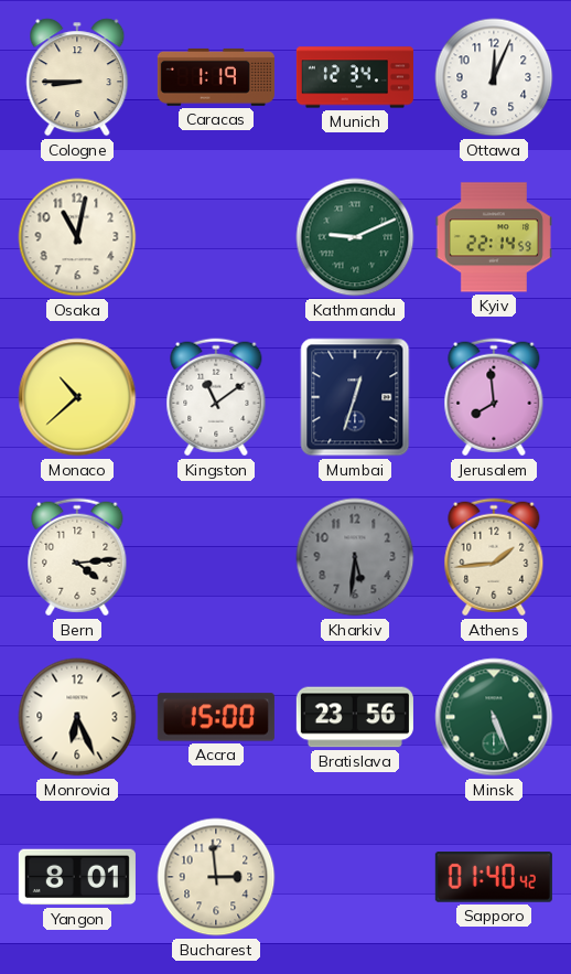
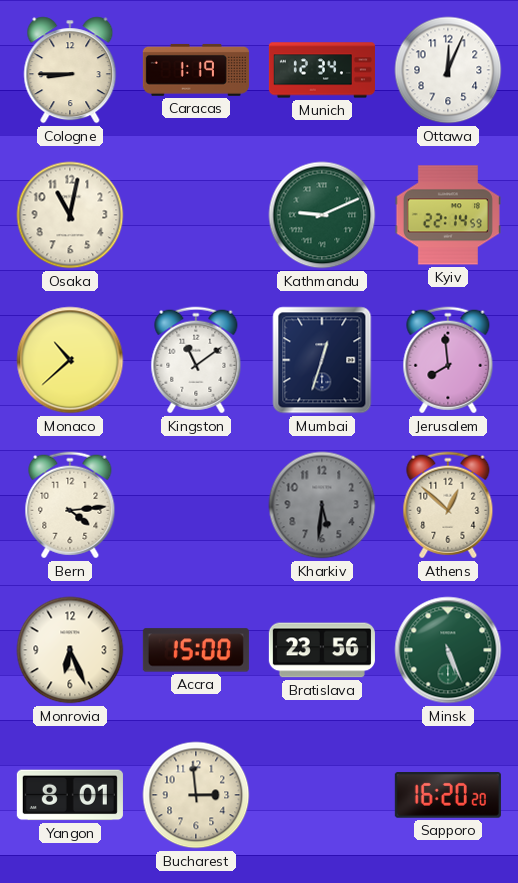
Athens: 1:44 -> 12:52 (448, 505)
Sapporo: 01:40 -> 16:20 (448, 795)
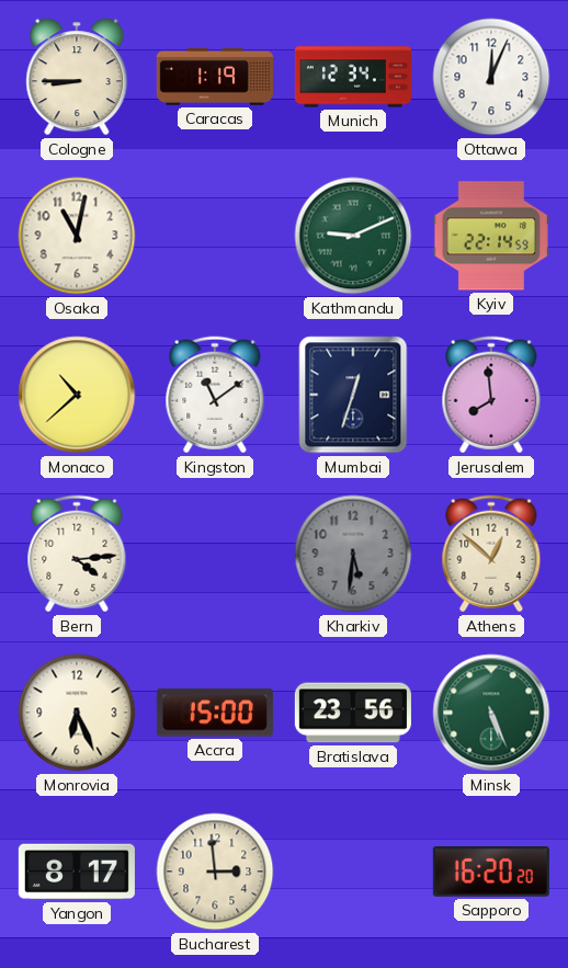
Yangon: 8:01 -> 8:17 (77, 872)
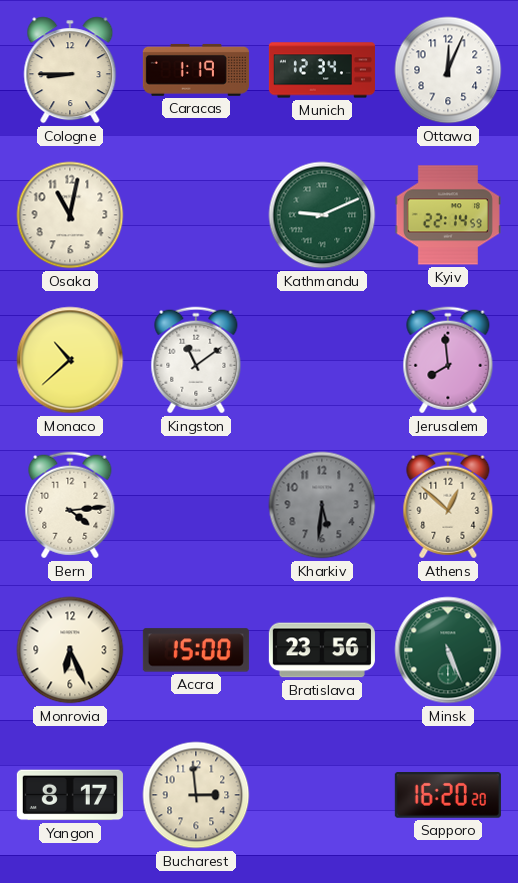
Mumbai: 12:33 -> none (353, 395)
